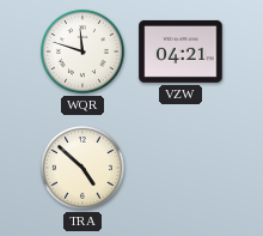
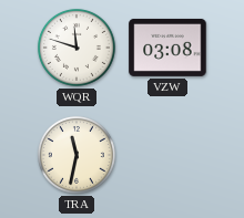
VZW: 04:21 -> 03:08 (167, 48)
TRA: 4:52 -> 11:32 (77, 155)
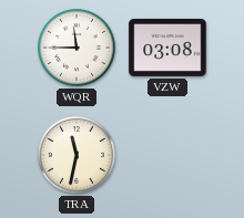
WQR: 11:48 -> 11:45 (77, 48)
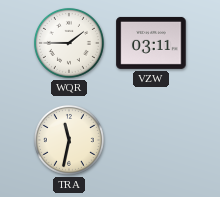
WQR: 11:45 -> 1:45 (69, 43)
VZW: 03:08 -> 03:11 (151, 43)
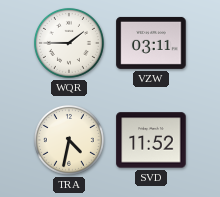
TRA: 11:32 -> 4:32 (69, 140)
SVD: none -> 11:52 (151, 140)
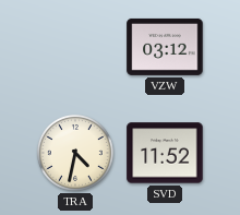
WQR: 1:45 -> none (69, 43)
VZW: 03:11 -> 03:12 (165, 47)
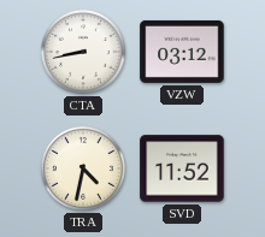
CTA: none -> 8:43 (83, 52)
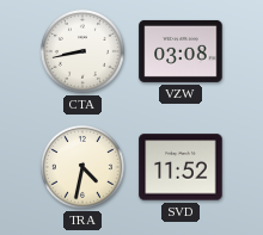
VZW: 03:12 -> 03:08 (181, 51)
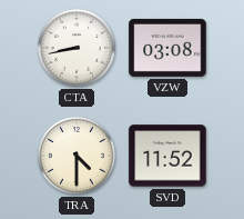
TRA: 4:32 -> 4:30 (77, 156)
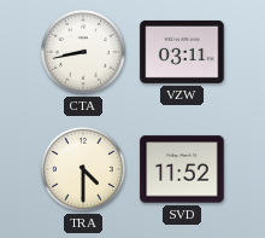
VZW: 03:08 -> 03:11 (182, 52)
